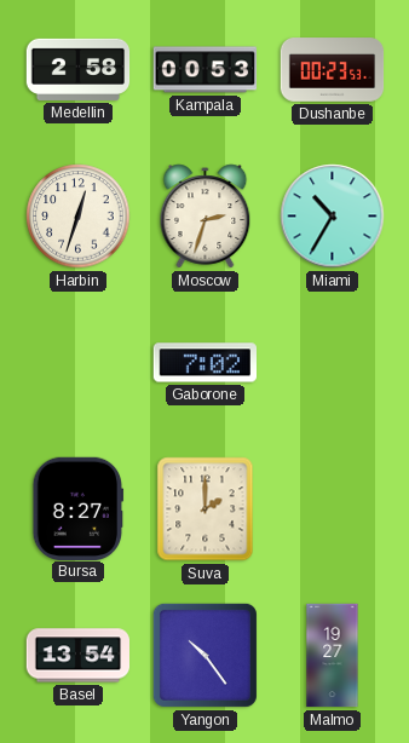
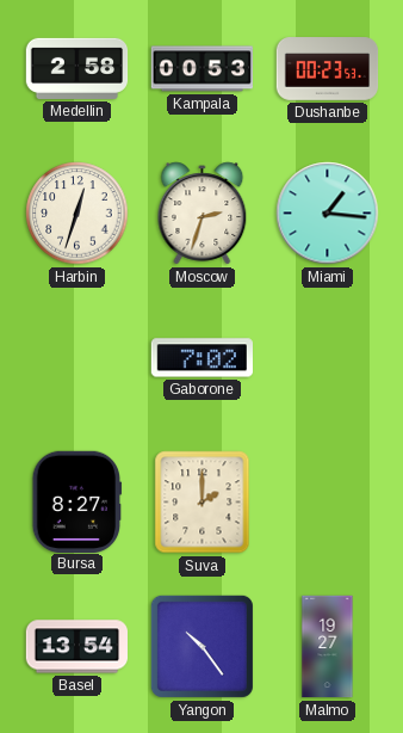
Miami: 10:35 -> 1:16 (328, 214)
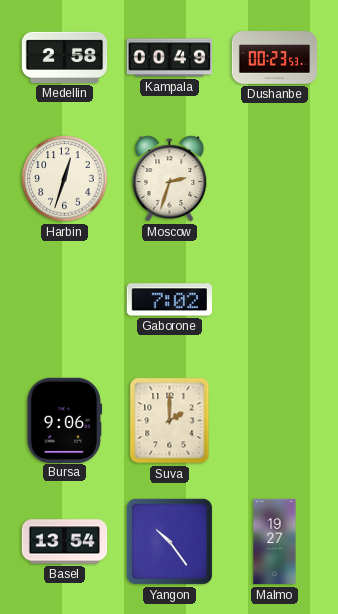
Kampala: 00:53 -> 00:49 (169, 58)
Miami: 1:16 -> none (328, 214)
Bursa: 8:27 -> 9:06 (65, 420)
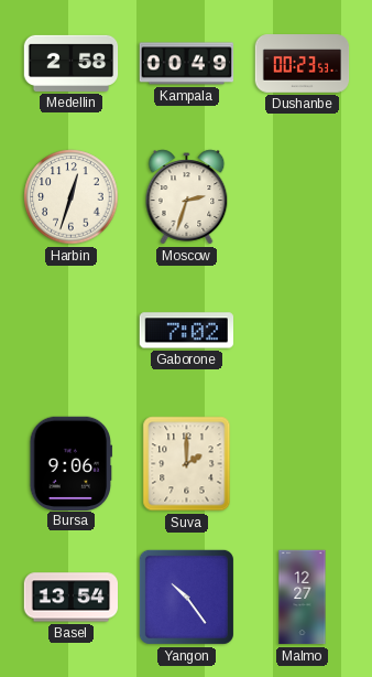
Malmo: 19:27 -> 12:27 (303, 598)
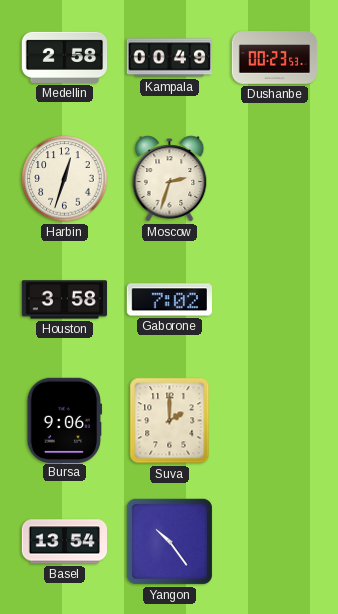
Houston: none -> 3:58 (65, 300)
Malmo: 12:27 -> none (303, 598)
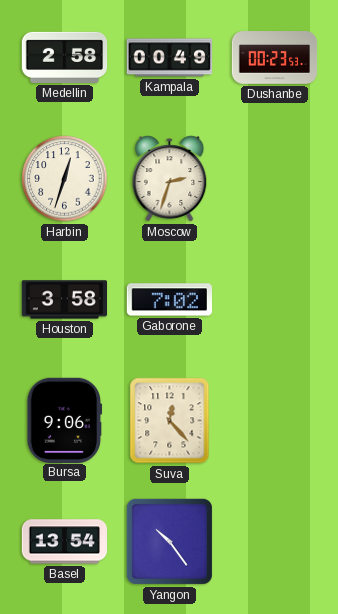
Suva: 2:00 -> 12:23 (170, 421)
